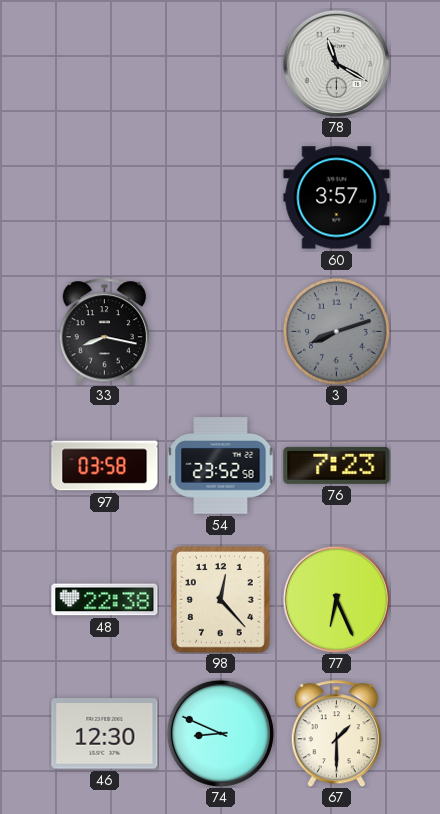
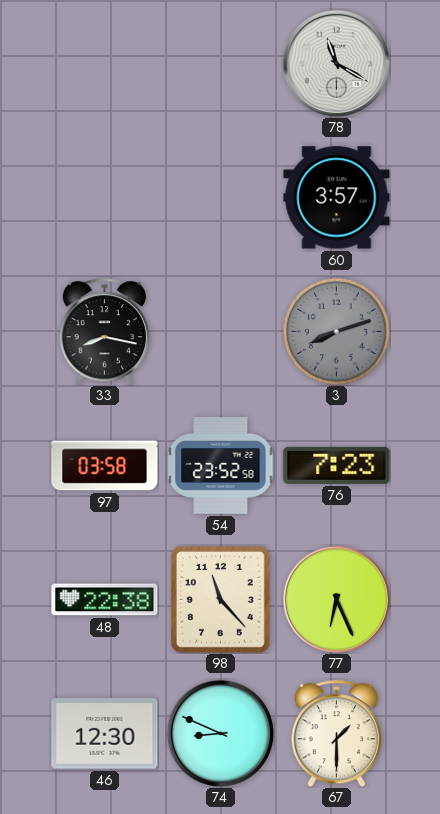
98: 12:23 -> 11:23 (220, 600)
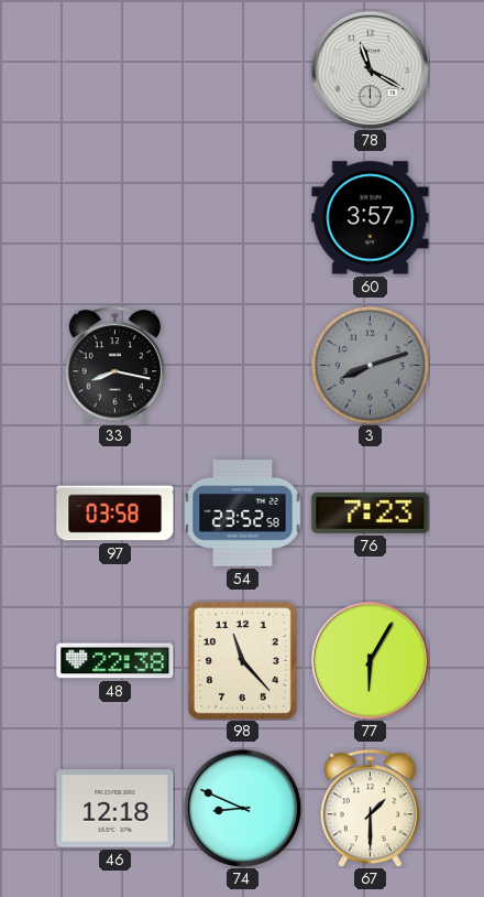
77: 6:26 -> 6:05 (370, 660)
46: 12:30 -> 12:18 (116, 809)
